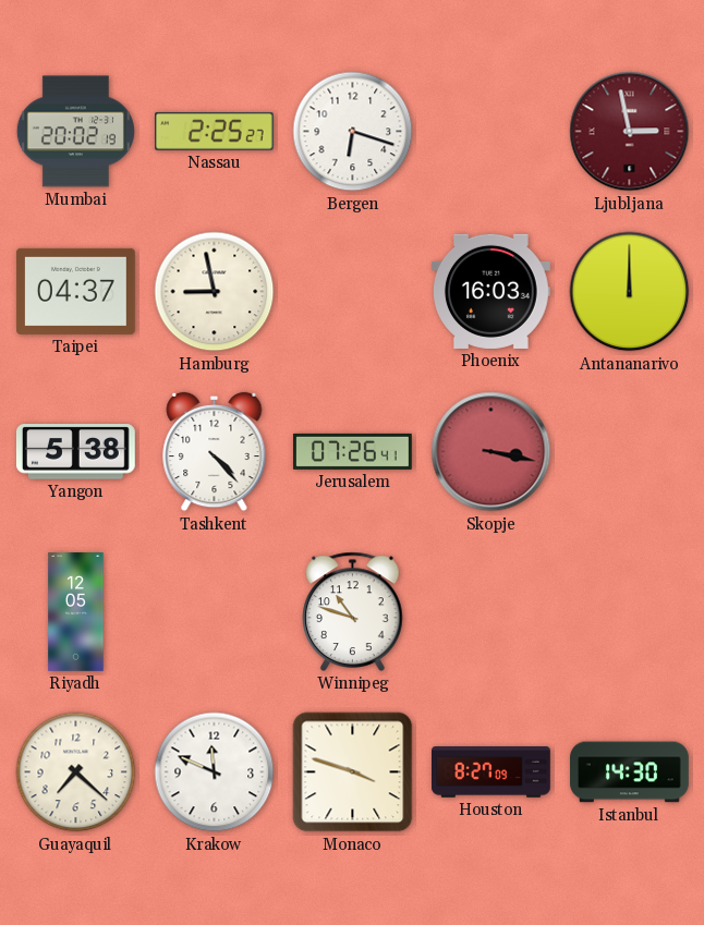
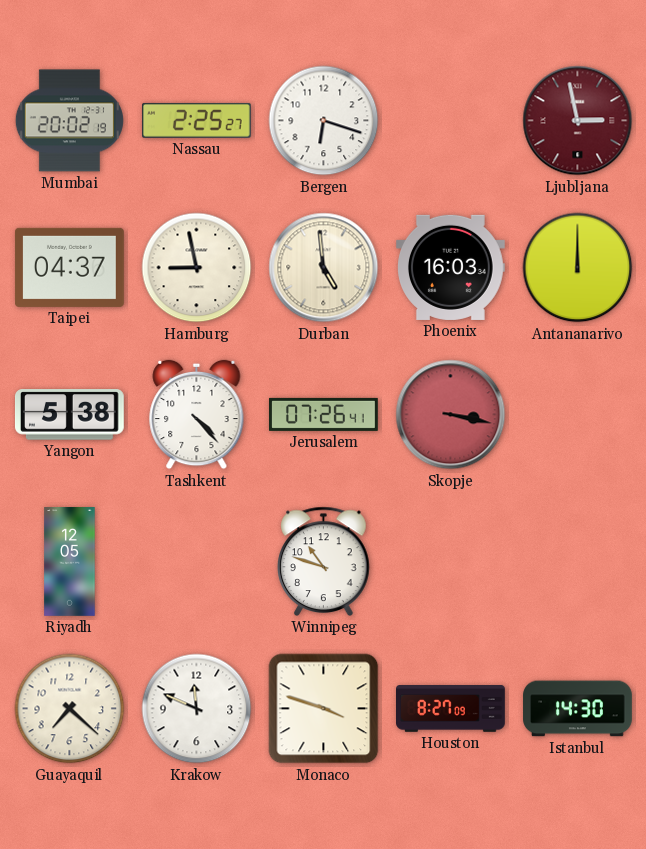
Durban: none -> 4:59 (324, 268)
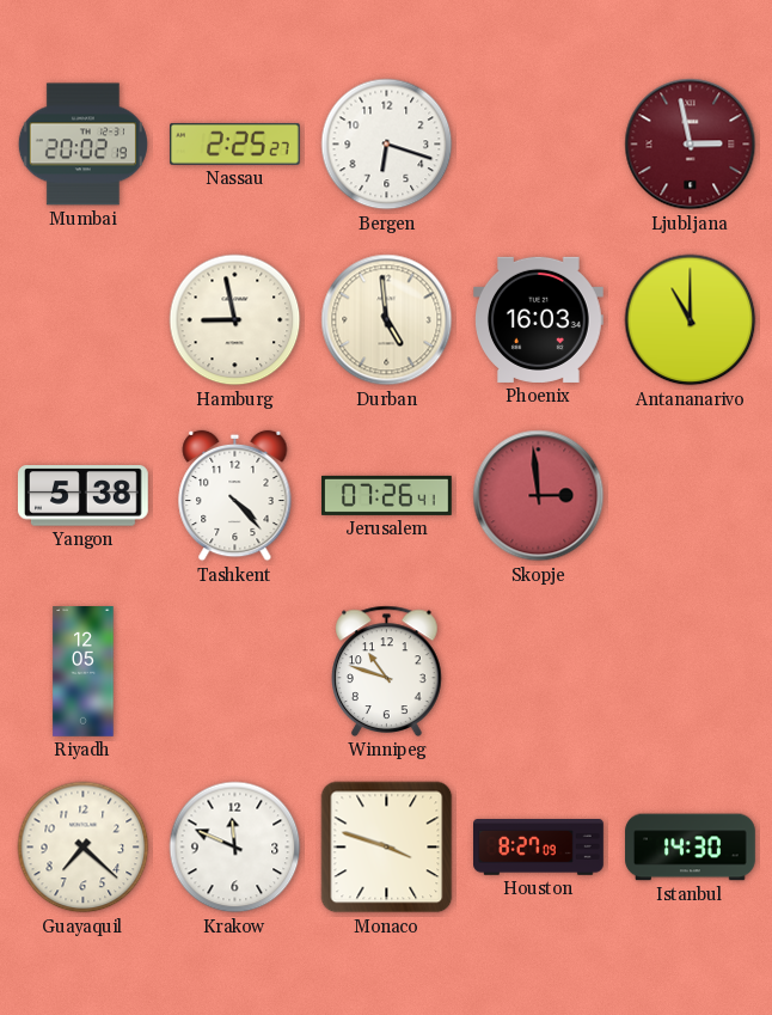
Taipei: 04:37 -> none (70, 267)
Antananarivo: 12:00 -> 11:00 (691, 320)
Skopje: 3:17 -> 2:59 (539, 496)
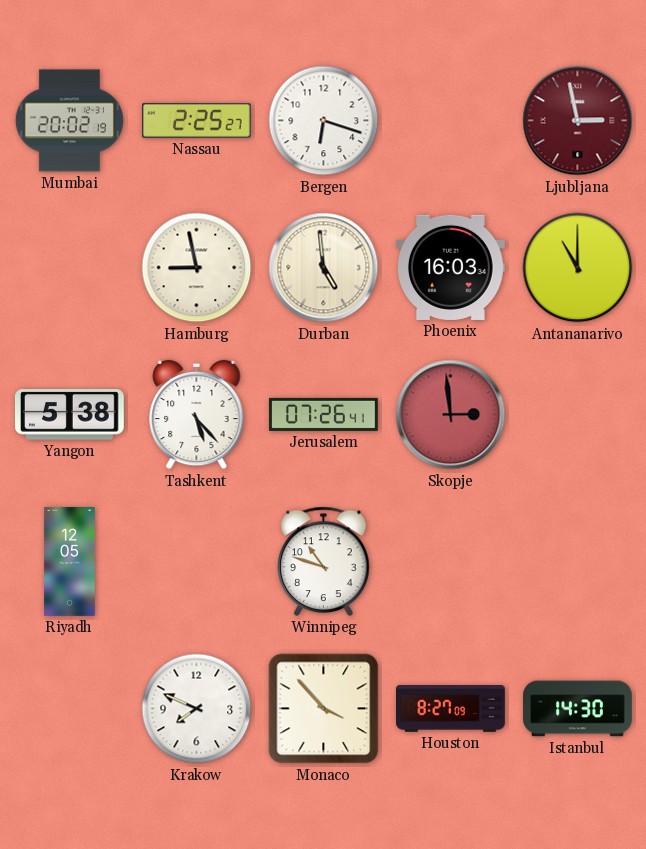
Tashkent: 4:23 -> 5:23 (197, 415)
Guayaquil: 7:22 -> none (84, 848)
Krakow: 11:49 -> 7:49 (197, 709)
Monaco: 3:48 -> 3:53 (324, 709)
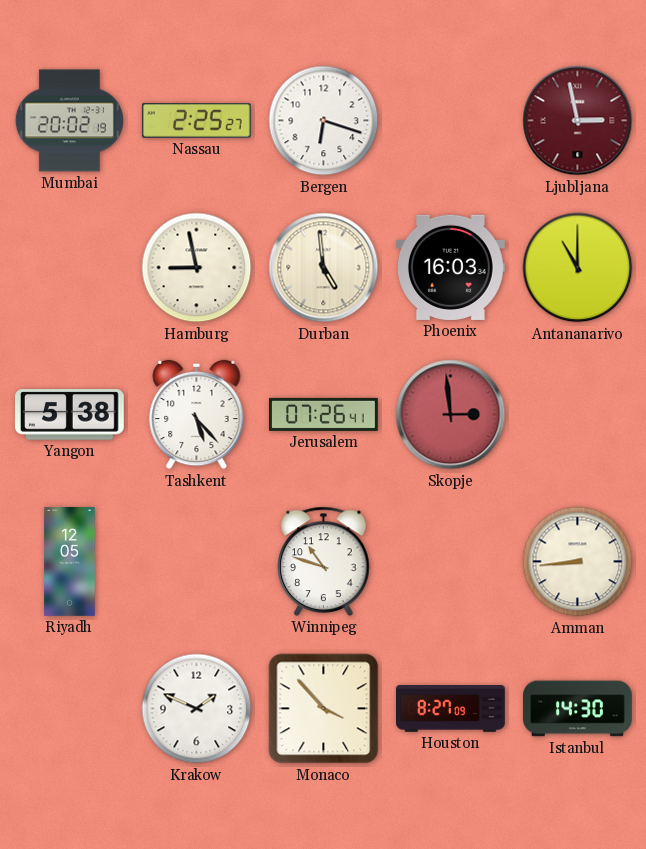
Amman: none -> 8:44 (578, 562)
Krakow: 7:49 -> 1:49 (197, 709)
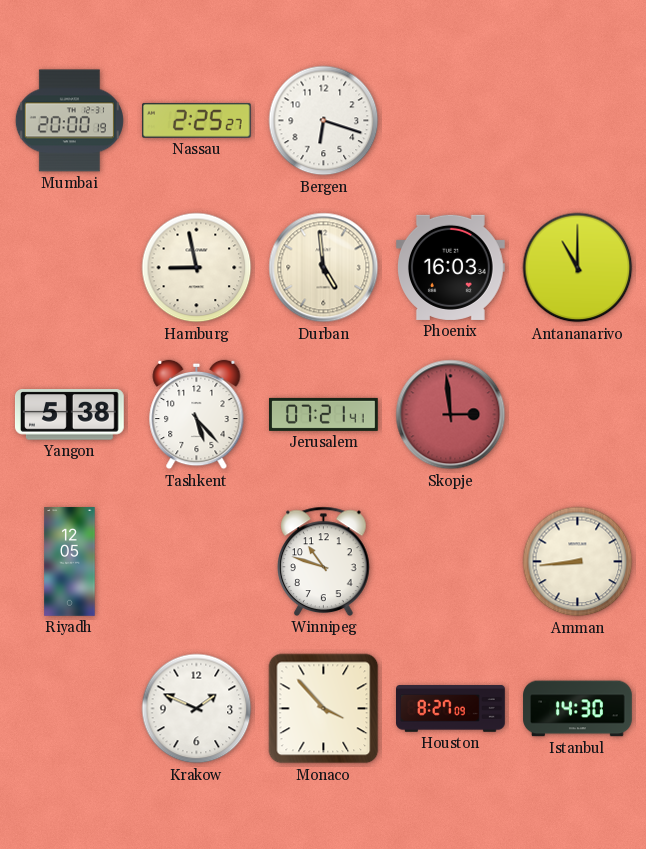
Mumbai: 20:02 -> 20:00 (69, 121)
Ljubljana: 2:58 -> none (578, 121)
Jerusalem: 07:26 -> 07:21 (324, 414)
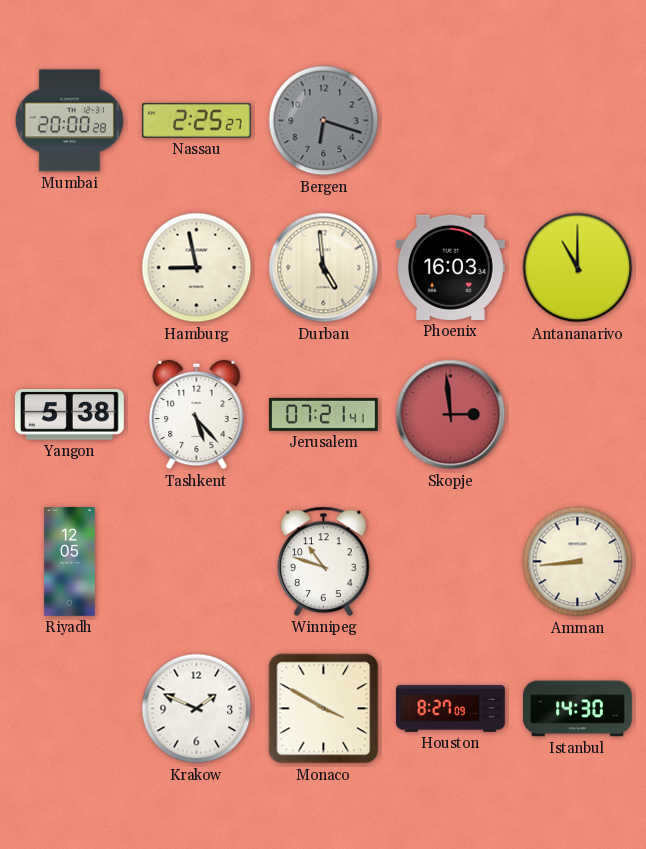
Mumbai: 20:00:19 -> 20:00:28 (69, 121)
Bergen dial: white -> grey (324, 121)
Monaco: 3:53 -> 3:50 (324, 709)
